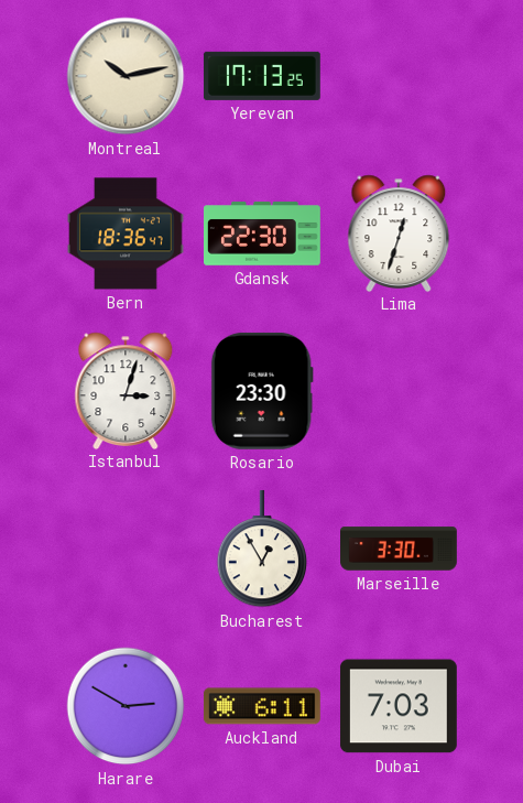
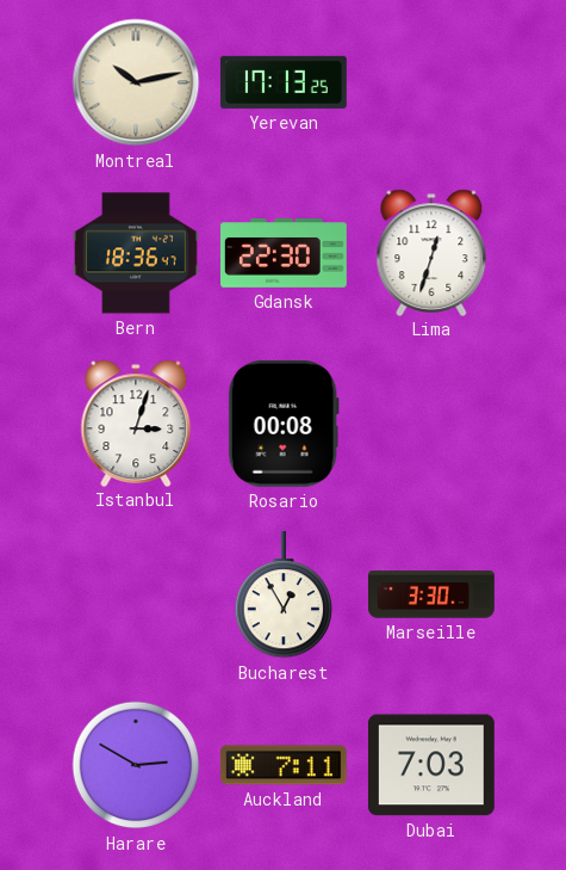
Rosario: 23:30 -> 00:08 (284, 424)
Auckland: 6:11 -> 7:11 (284, 765)
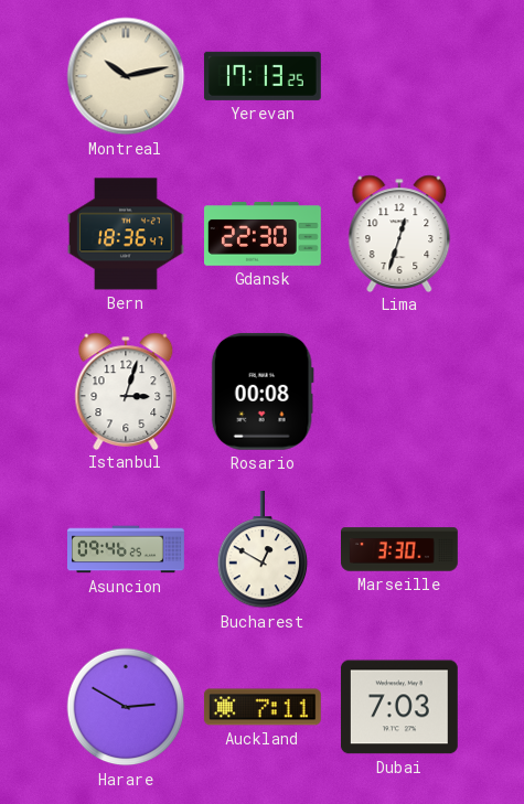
Asuncion: none -> 09:46 (127, 549)
Bucharest: 12:55 -> 12:50 (263, 549)
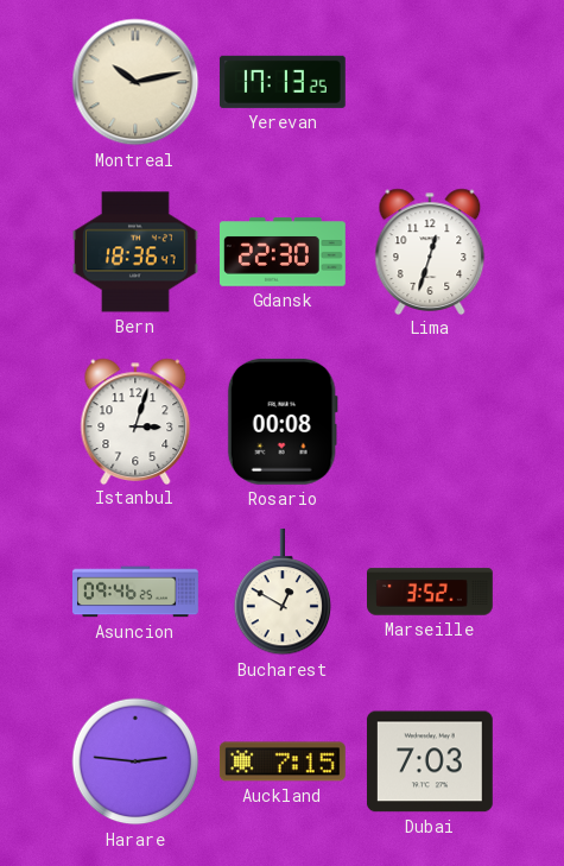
Marseille: 3:30 -> 3:52 (431, 592)
Harare: 2:50 -> 2:46 (135, 761)
Auckland: 7:11 -> 7:15 (283, 761)
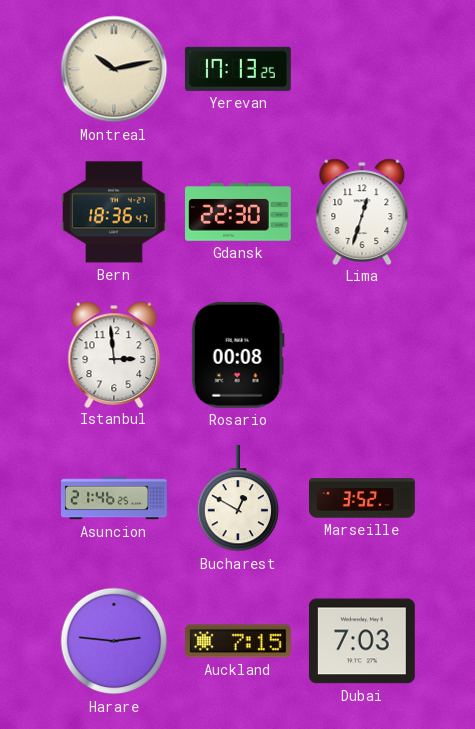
Istanbul: 3:03 -> 2:59 (114, 354)
Asuncion: 09:46 -> 21:46 (115, 498)
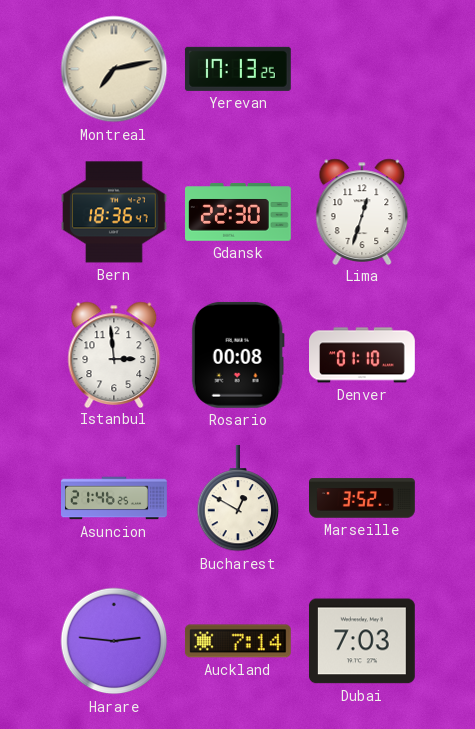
Montreal: 10:13 -> 7:13 (114, 69)
Denver: none -> 01:10 (363, 355)
Auckland: 7:15 -> 7:14 (238, 641)
